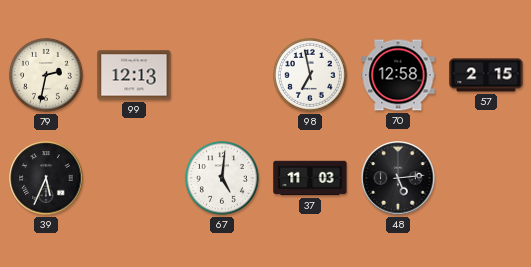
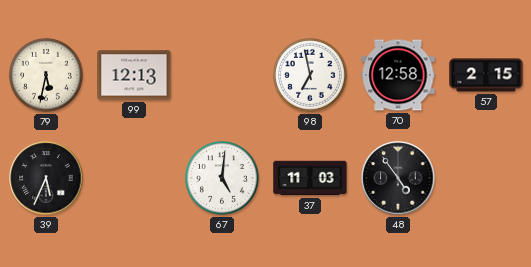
79: 2:32 -> 5:32 (46, 75)
48: 5:14 -> 4:54 (398, 178)
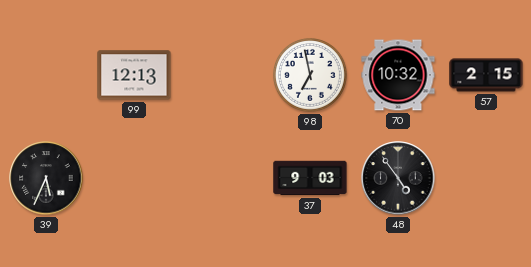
79: 5:32 -> none (46, 75)
70: 12:58 -> 10:32 (398, 75)
67: 5:01 -> none (222, 178)
37: 11:03 -> 9:03 (310, 178)
